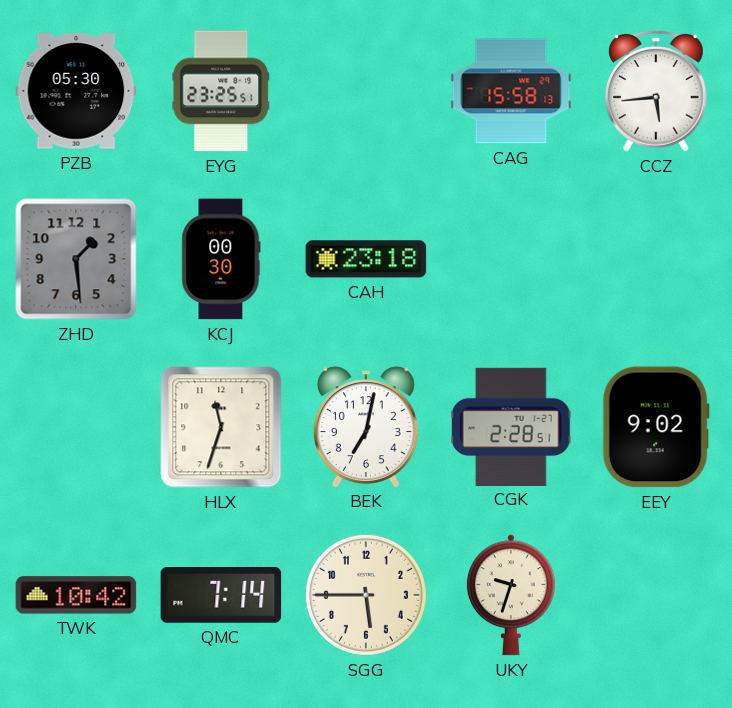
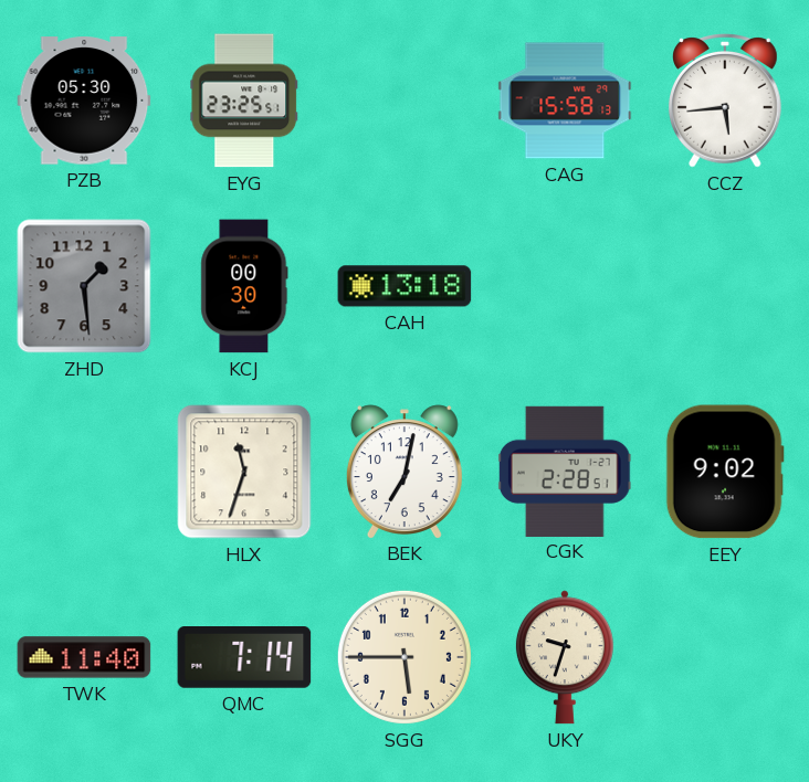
CAH: 23:18 -> 13:18 (404, 286)
TWK: 10:42 -> 11:40 (84, 657)
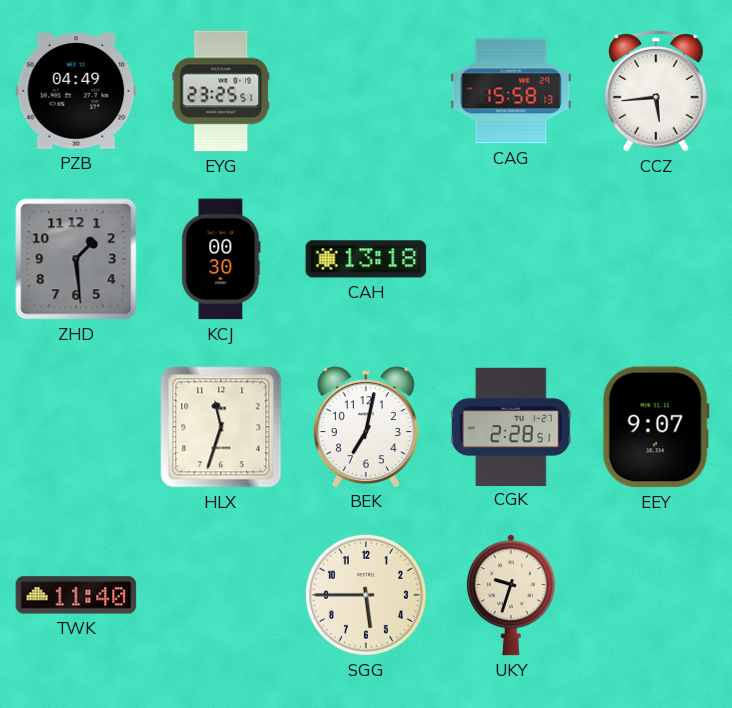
PZB: 05:30 -> 04:49 (76, 91)
EEY: 9:02 -> 9:07 (656, 427)
QMC: 7:14 -> none (244, 658)
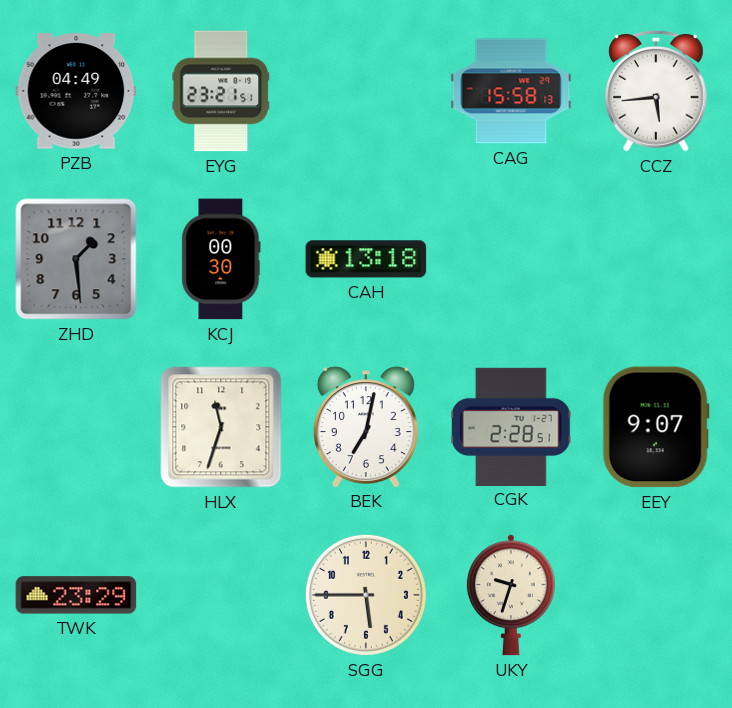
EYG: 23:25 -> 23:21 (221, 91)
TWK: 11:40 -> 23:29 (76, 595)
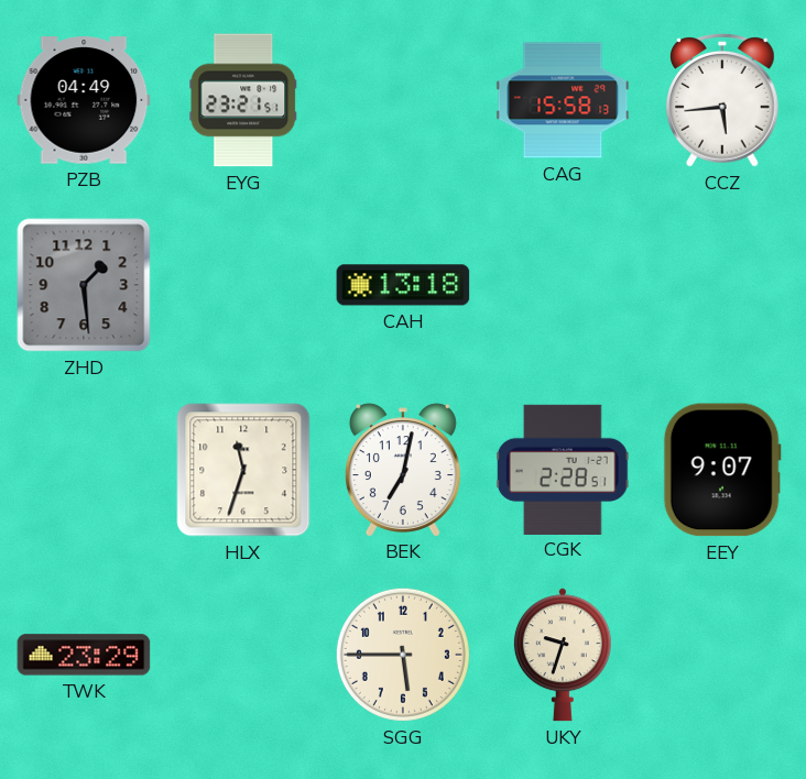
KCJ: 00:30 -> none (221, 259)
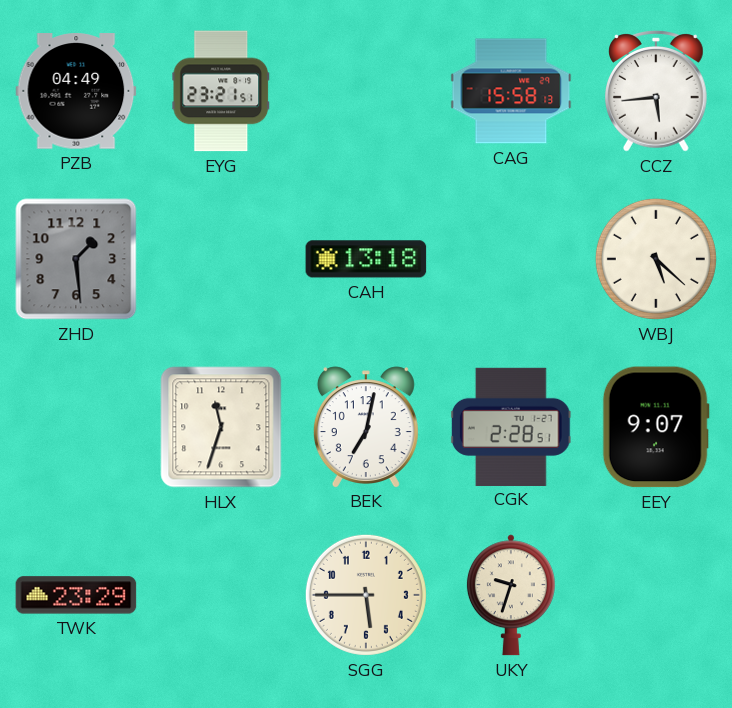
WBJ: none -> 5:22 (656, 259)
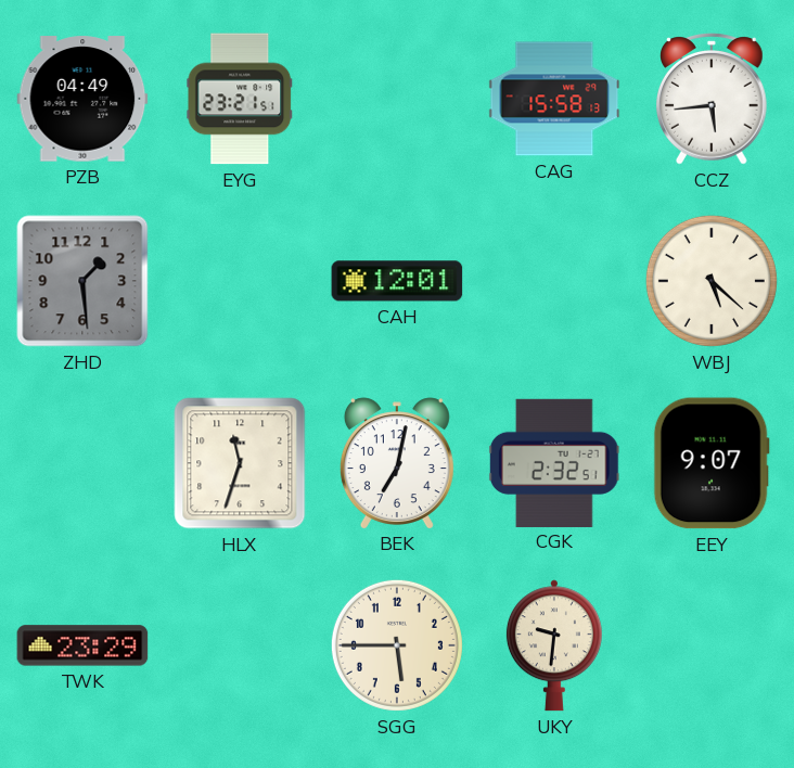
CAH: 13:18 -> 12:01 (397, 281)
CGK: 2:28 -> 2:32 (554, 462)
UKY: 9:33 -> 9:31 (554, 645)
